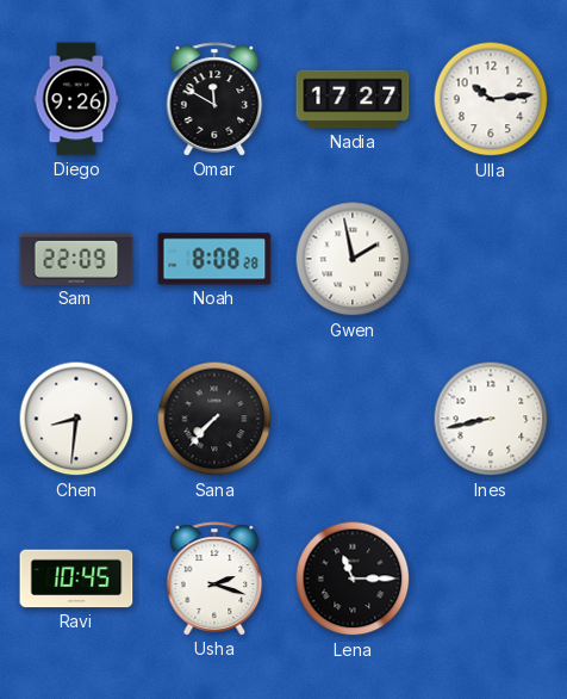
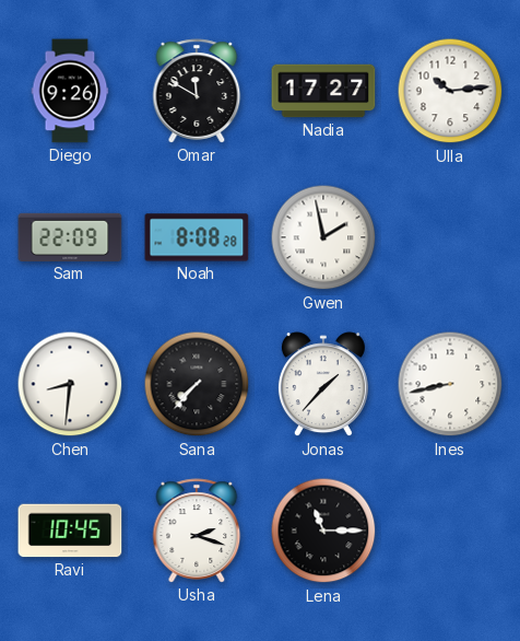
Jonas: none -> 1:37 (323, 385)
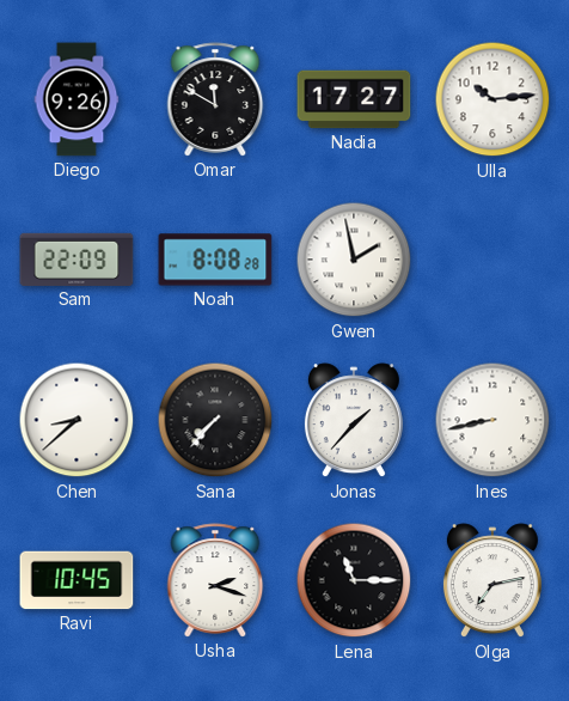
Chen: 8:31 -> 8:38 (77, 420)
Olga: none -> 7:13 (492, 581)
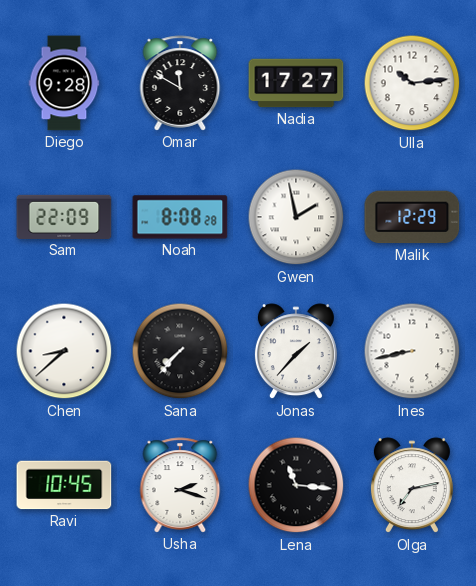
Diego: 9:26 -> 9:28 (64, 83)
Malik: none -> 12:29 (412, 217)
Lena: 11:15 -> 11:16 (296, 485)
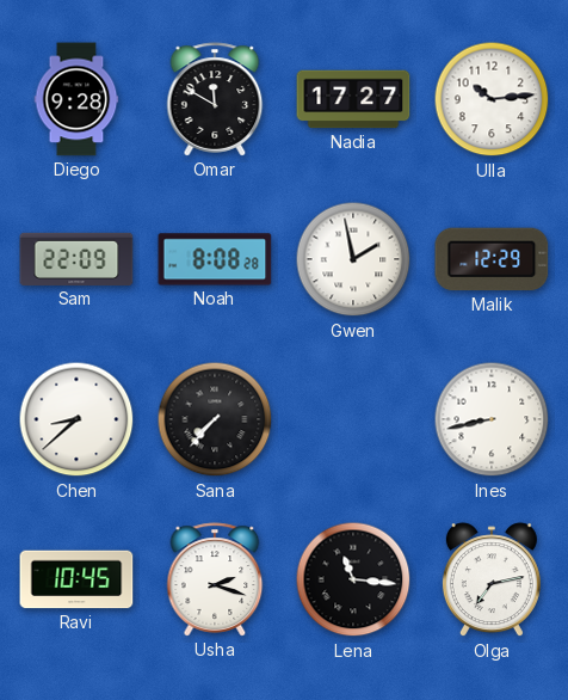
Jonas: 1:37 -> none (296, 352)
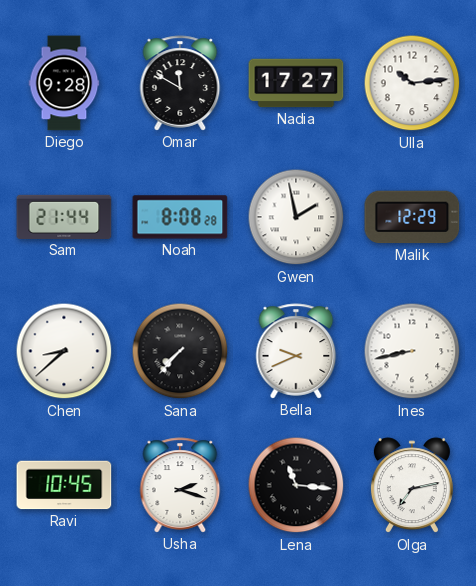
Sam: 22:09 -> 21:44 (64, 217)
Bella: none -> 9:41 (296, 351)
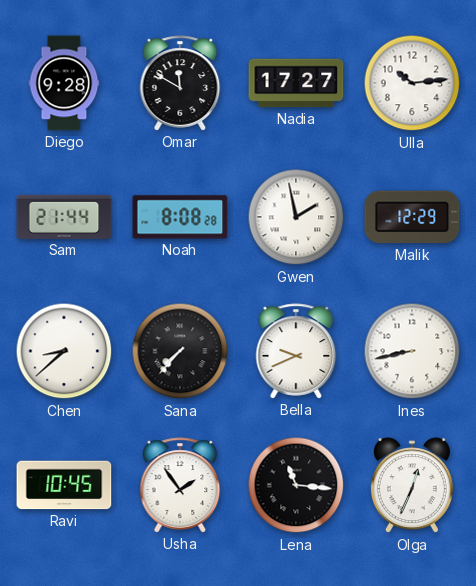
Usha: 2:18 -> 1:54 (180, 485)
Olga: 7:13 -> 12:34 (412, 486)
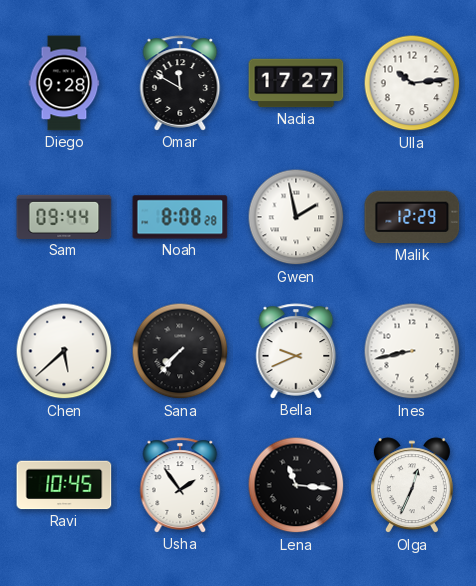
Sam: 21:44 -> 09:44 (64, 217)
Chen: 8:38 -> 5:38 (64, 351)
